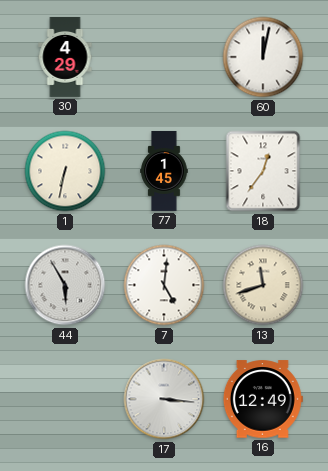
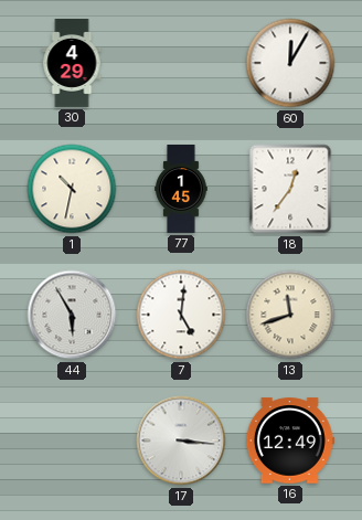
60: 12:02 -> 12:05 (290, 63)
1: 6:32 -> 10:32 (72, 189)
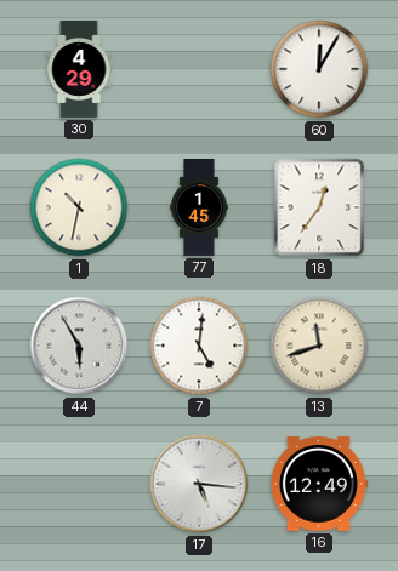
17: 3:16 -> 5:16 (199, 484)
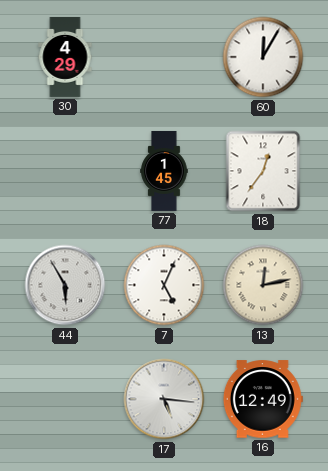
1: 10:32 -> none (79, 207)
7: 5:01 -> 5:04 (164, 285)
13: 11:42 -> 12:13 (263, 285)
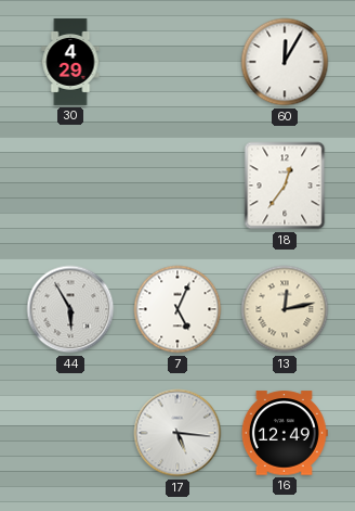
77: 1:45 -> none (164, 171)
